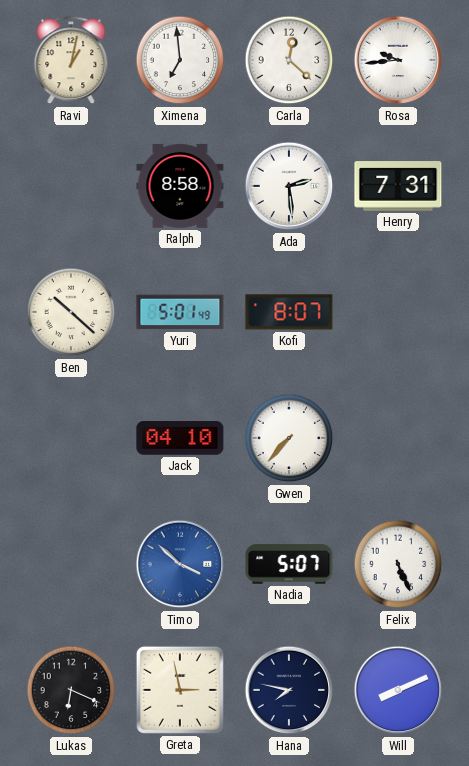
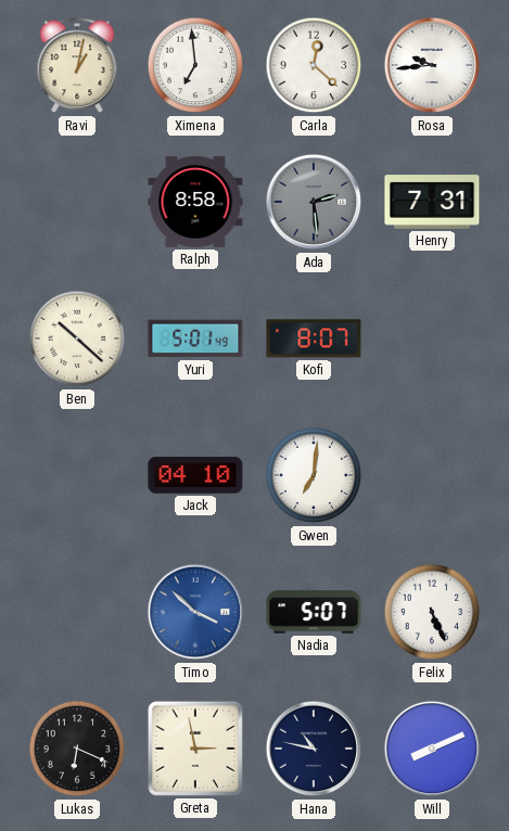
Ada dial: white -> grey (314, 202)
Gwen: 7:37 -> 7:01 (314, 475)
Hana: 7:47 -> 10:47 (314, 749)
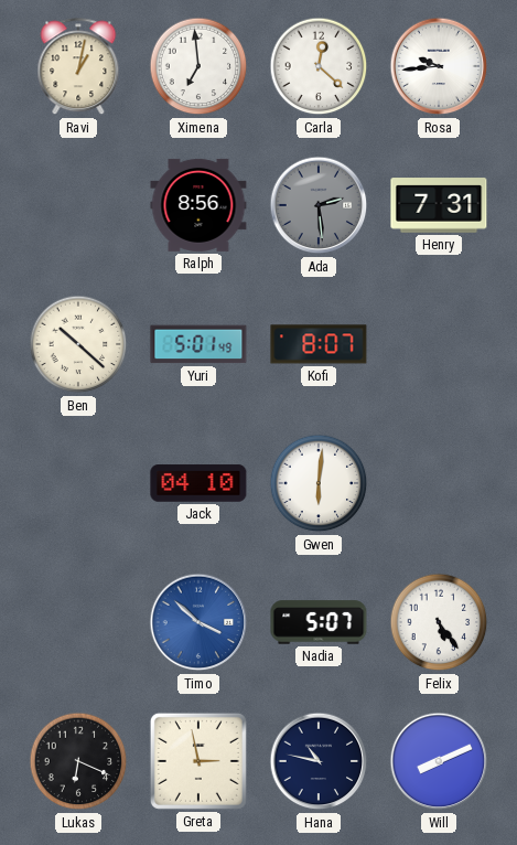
Ralph: 8:58 -> 8:56 (198, 205)
Gwen: 7:01 -> 6:01 (319, 483)
Felix: 5:26 -> 5:24 (439, 622)
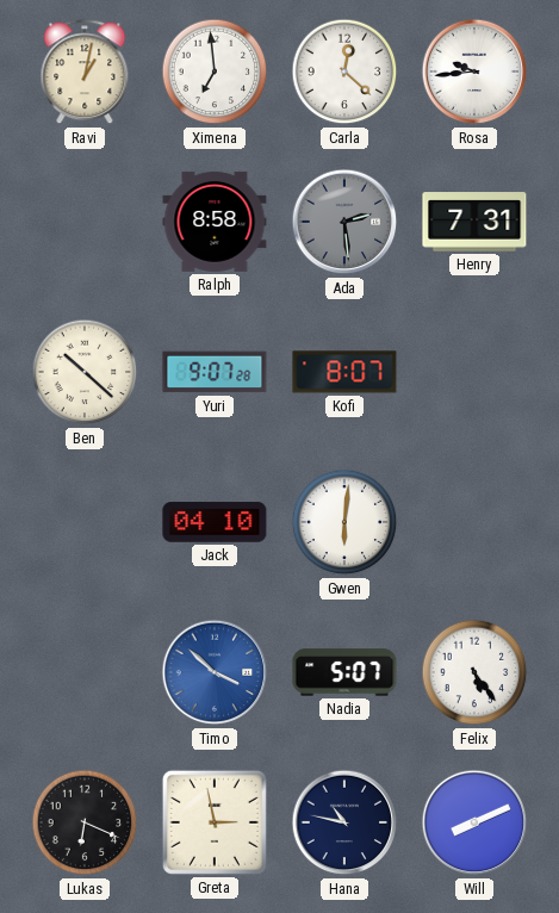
Ralph: 8:56 -> 8:58 (215, 222)
Yuri: 5:01 -> 9:07 (215, 372)
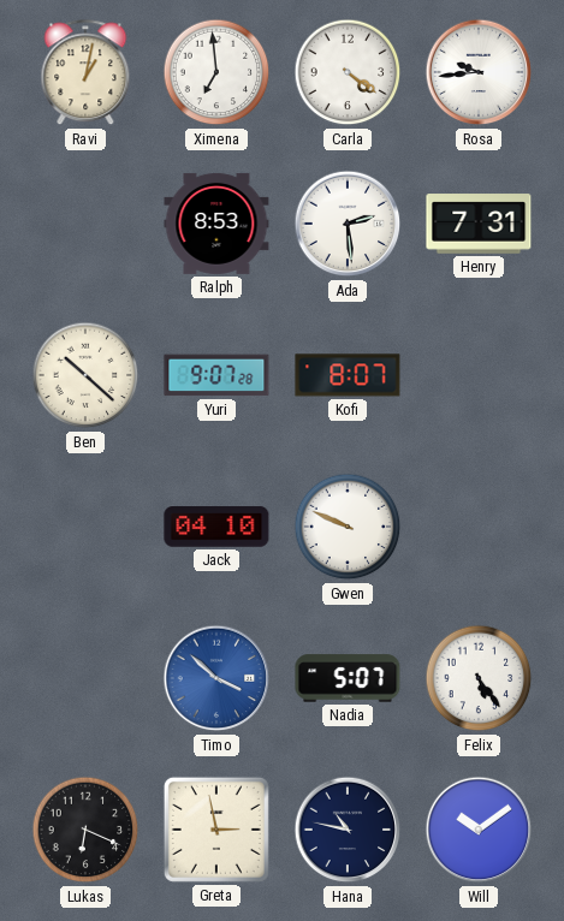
Carla: 12:22 -> 4:21 (348, 72)
Ralph: 8:58 -> 8:53 (216, 224)
Ada dial: grey -> white (348, 224)
Gwen: 6:01 -> 9:49 (348, 527)
Will: 8:11 -> 10:09 (479, 830)
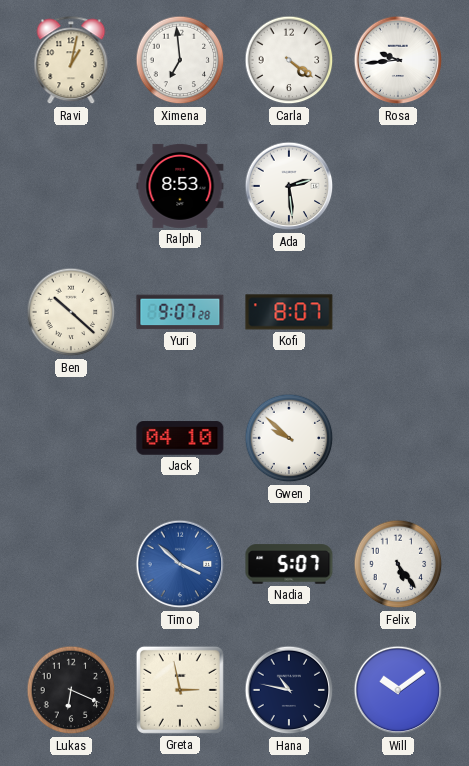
Henry: 7:31 -> none (479, 224)
Gwen: 9:49 -> 9:52 (289, 438)
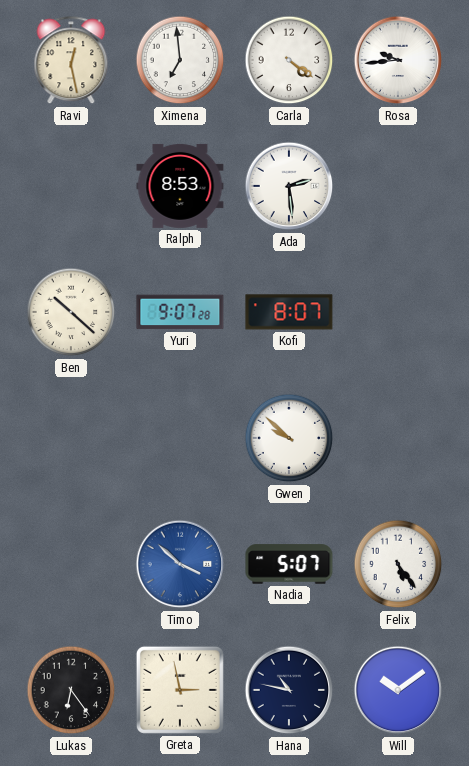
Ravi: 1:02 -> 12:28 (71, 61)
Jack: 04:10 -> none (180, 438)
Lukas: 6:19 -> 6:24 (71, 690)
